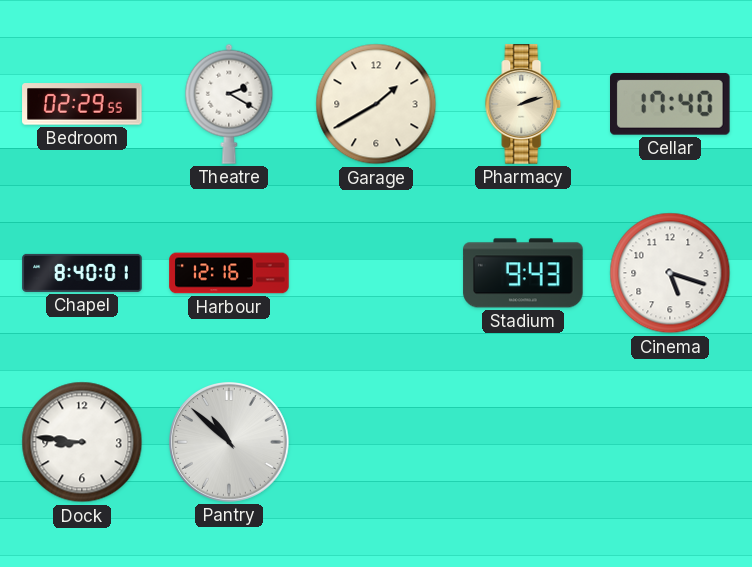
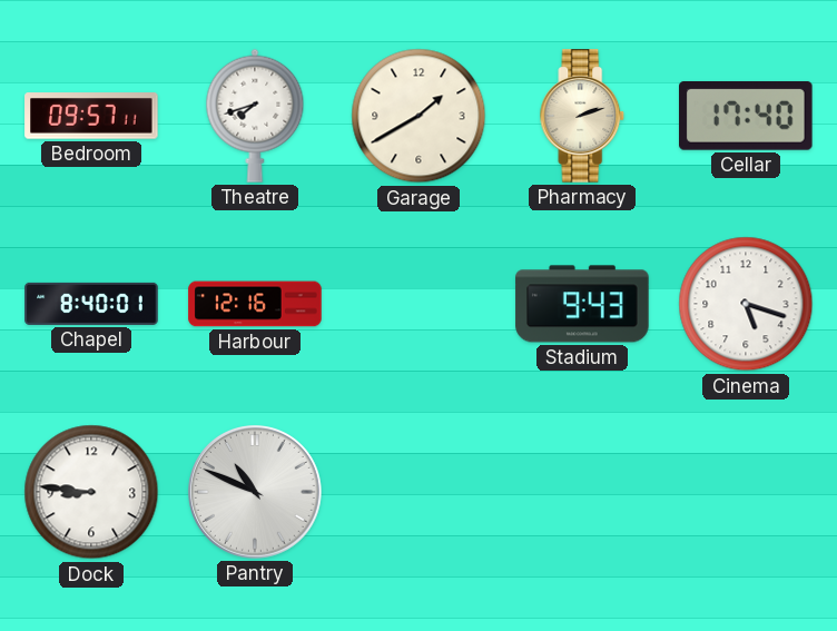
Bedroom: 02:29 -> 09:57 (91, 116)
Theatre: 2:20 -> 7:42 (255, 116)
Pantry: 10:52 -> 10:49 (256, 493)
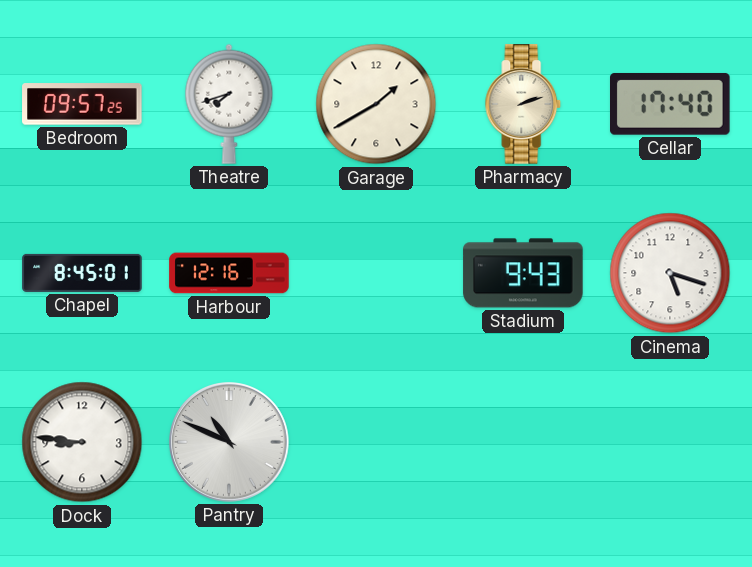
Bedroom: 09:57:11 -> 09:57:25 (82, 104)
Chapel: 8:40 -> 8:45 (82, 273)
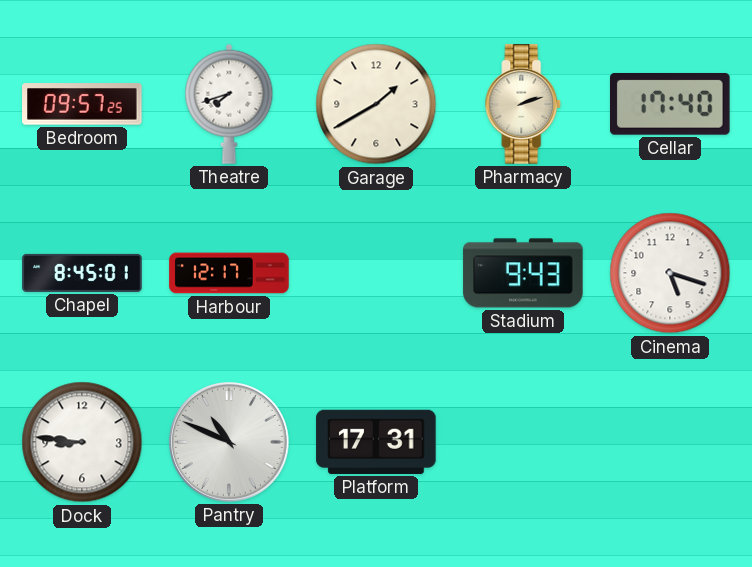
Harbour: 12:16 -> 12:17 (229, 273)
Platform: none -> 17:31 (376, 442)
